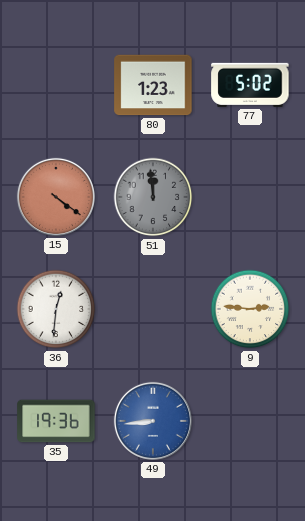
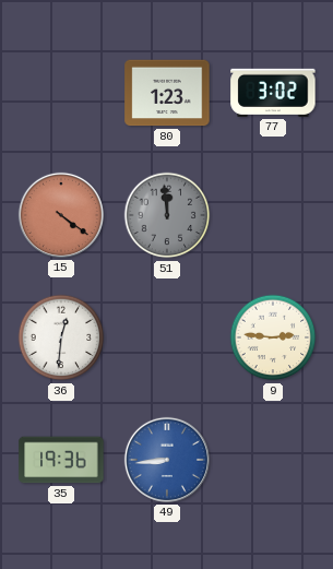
77: 5:02 -> 3:02 (273, 93)
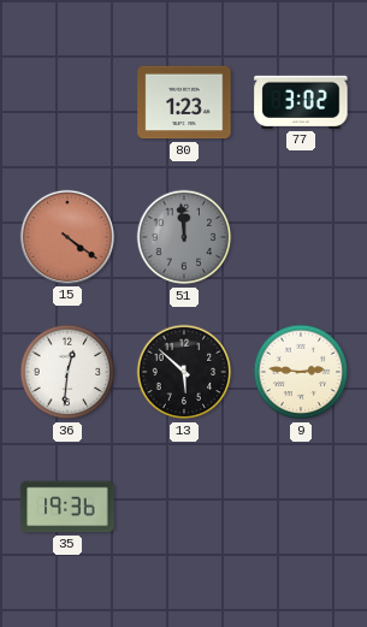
13: none -> 5:52 (184, 372)
49: 8:44 -> none (167, 460)
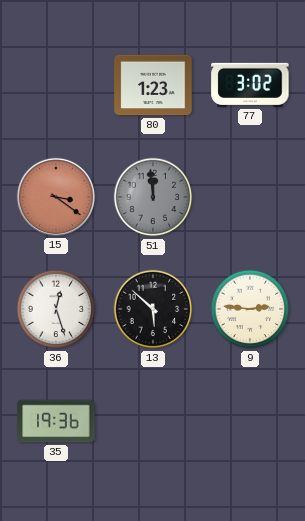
15: 4:21 -> 3:21 (56, 197)
36: 12:31 -> 12:27 (56, 309)
